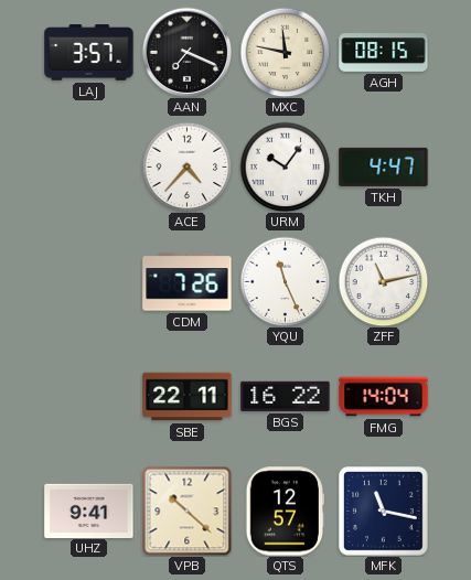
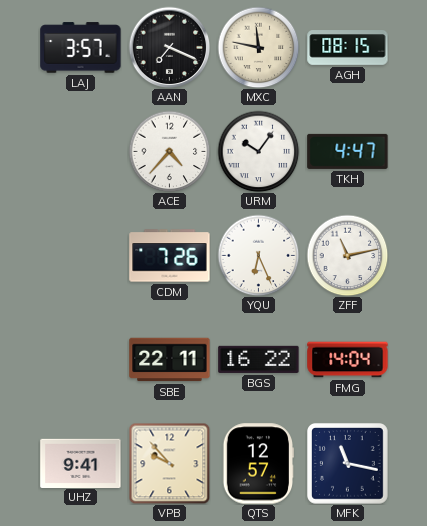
YQU: 11:26 -> 6:26 (258, 255)
VPB: 10:22 -> 9:53 (169, 463)
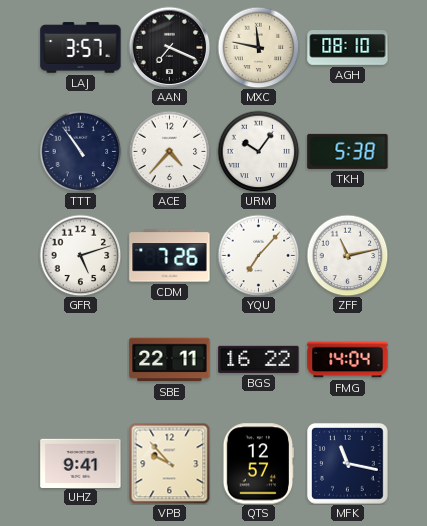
AGH: 08:15 -> 08:10 (348, 48)
TTT: none -> 10:54 (80, 151)
TKH: 4:47 -> 5:38 (348, 151)
GFR: none -> 5:12 (80, 255)
YQU: 6:26 -> 7:07 (258, 255)
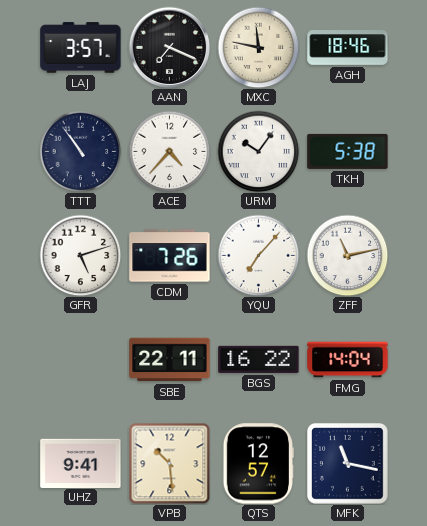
AGH: 08:10 -> 18:46 (348, 48)
VPB: 9:53 -> 10:29 (169, 463)
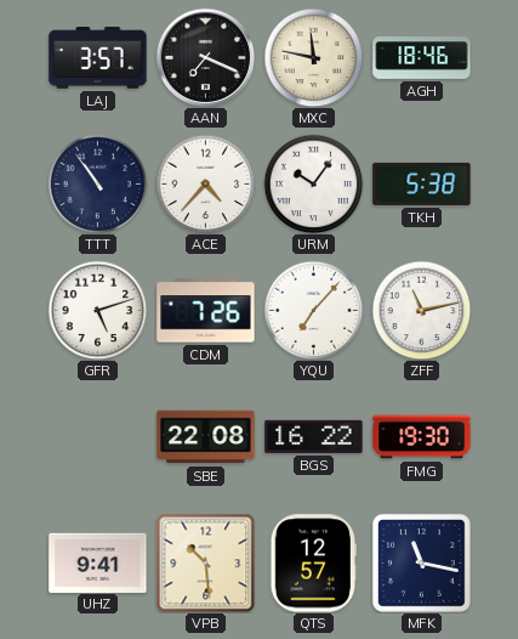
SBE: 22:11 -> 22:08 (206, 437)
FMG: 14:04 -> 19:30 (422, 437)
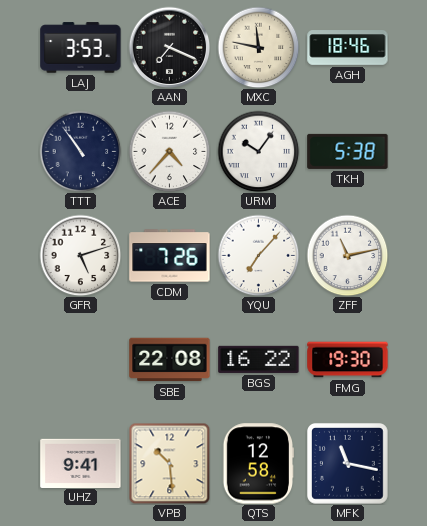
LAJ: 3:57 -> 3:53 (81, 48)
QTS: 12:57 -> 12:58 (258, 464)
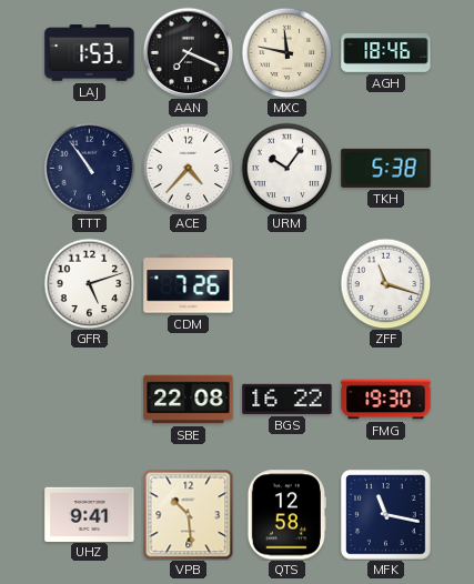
LAJ: 3:53 -> 1:53 (90, 53)
YQU: 7:07 -> none (258, 255)
ZFF: 11:13 -> 11:18 (385, 283)
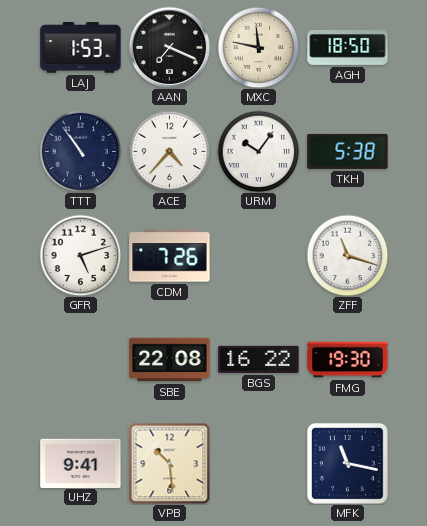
AGH: 18:46 -> 18:50 (348, 48)
QTS: 12:58 -> none (286, 515)
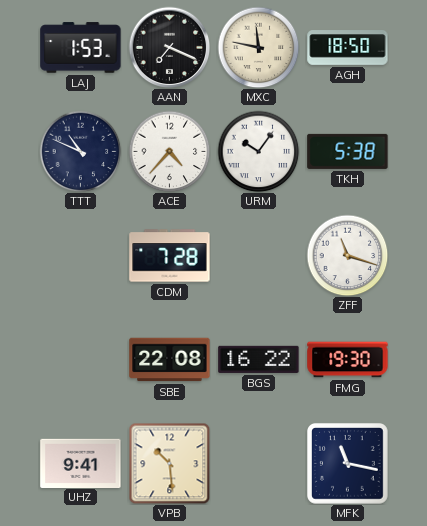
TTT: 10:54 -> 10:49 (80, 151)
GFR: 5:12 -> none (80, 255)
CDM: 7:26 -> 7:28 (170, 256)
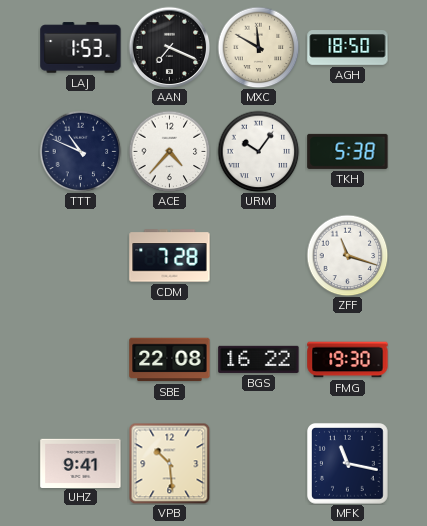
MXC: 11:47 -> 11:50 (258, 47)
